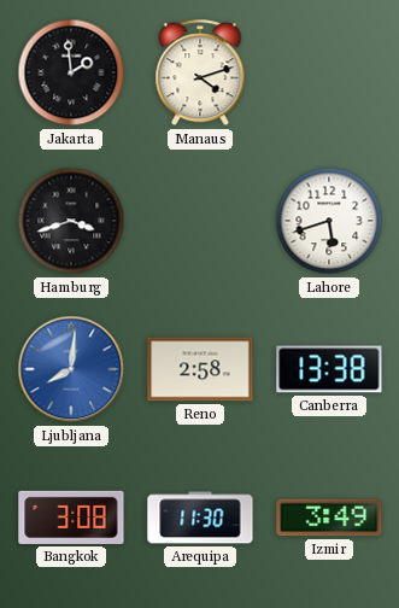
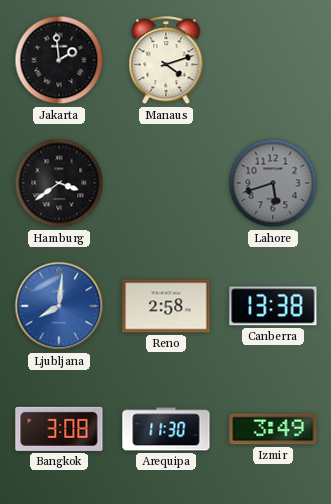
Hamburg: 3:42 -> 3:39 (59, 183)
Lahore dial: white -> grey (273, 183)
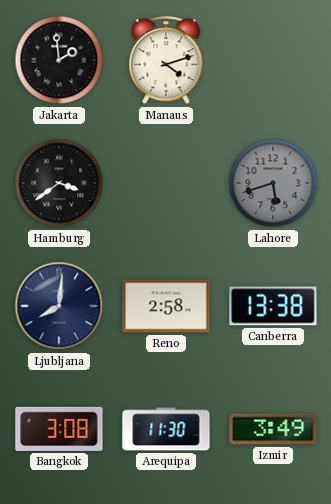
Ljubljana dial: blue -> navy (59, 306)
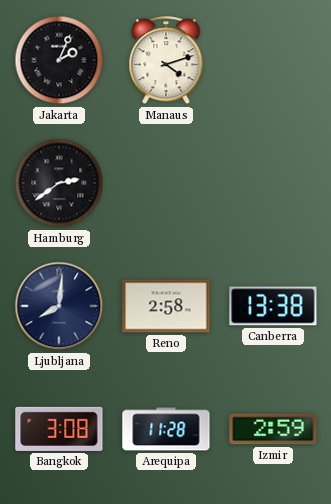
Jakarta: 1:59 -> 2:04 (59, 60)
Hamburg: 3:39 -> 2:39 (59, 183)
Lahore: 5:42 -> none (273, 183)
Arequipa: 11:30 -> 11:28 (166, 429)
Izmir: 3:49 -> 2:59 (273, 429)
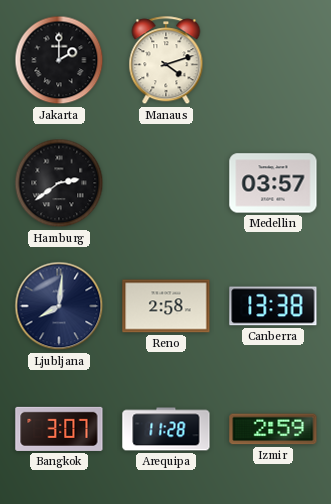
Jakarta: 2:04 -> 2:00 (59, 60)
Medellin: none -> 03:57 (273, 183)
Bangkok: 3:08 -> 3:07 (59, 429)
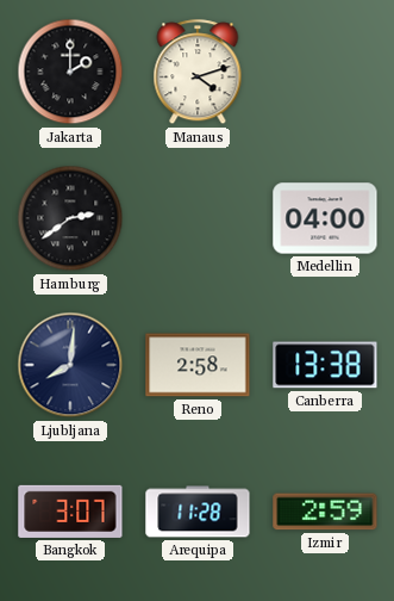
Medellin: 03:57 -> 04:00 (325, 218)
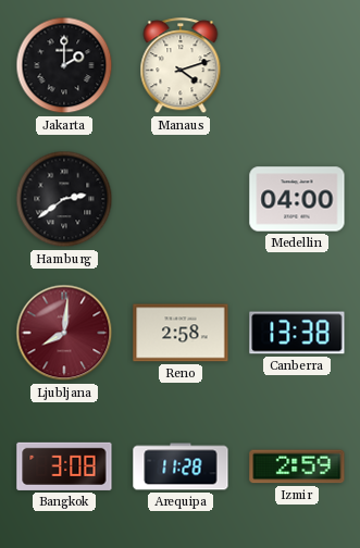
Ljubljana dial: navy -> burgundy (64, 333)
Bangkok: 3:07 -> 3:08 (64, 466)
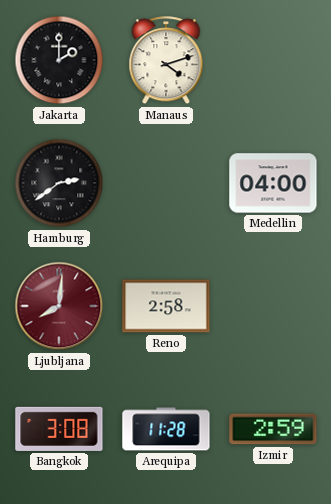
Canberra: 13:38 -> none (297, 333)
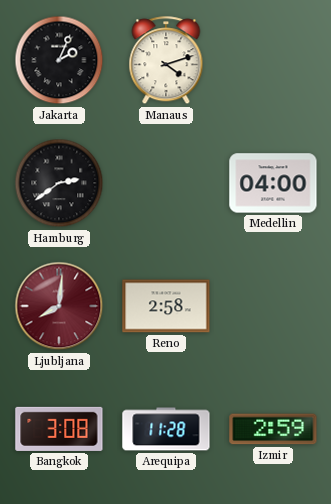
Jakarta: 2:00 -> 2:04 (59, 60)
